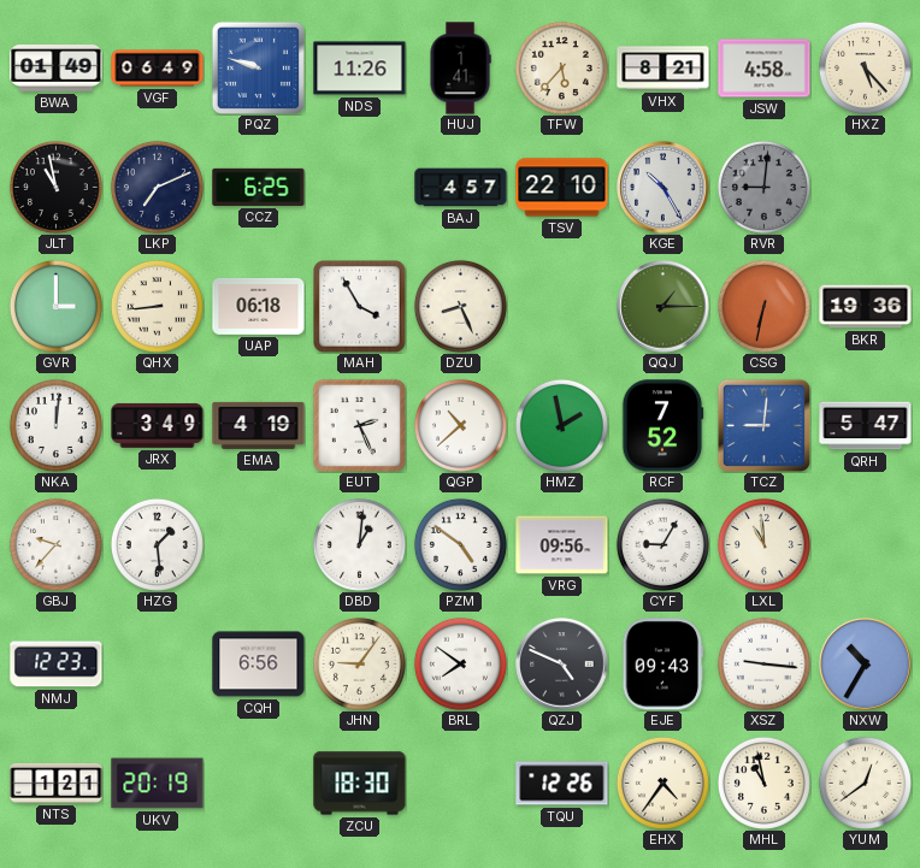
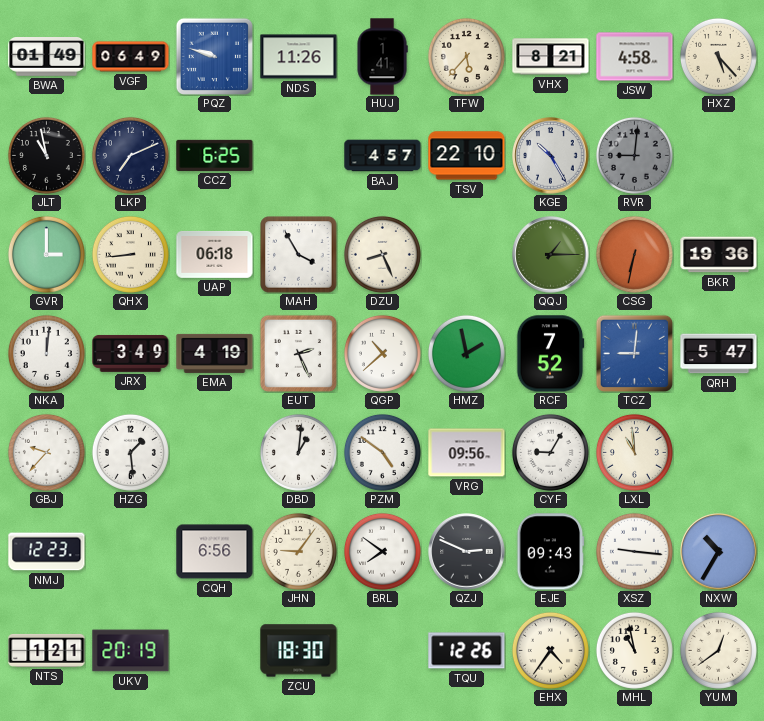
QZJ: 4:49 -> 2:49 (467, 552)
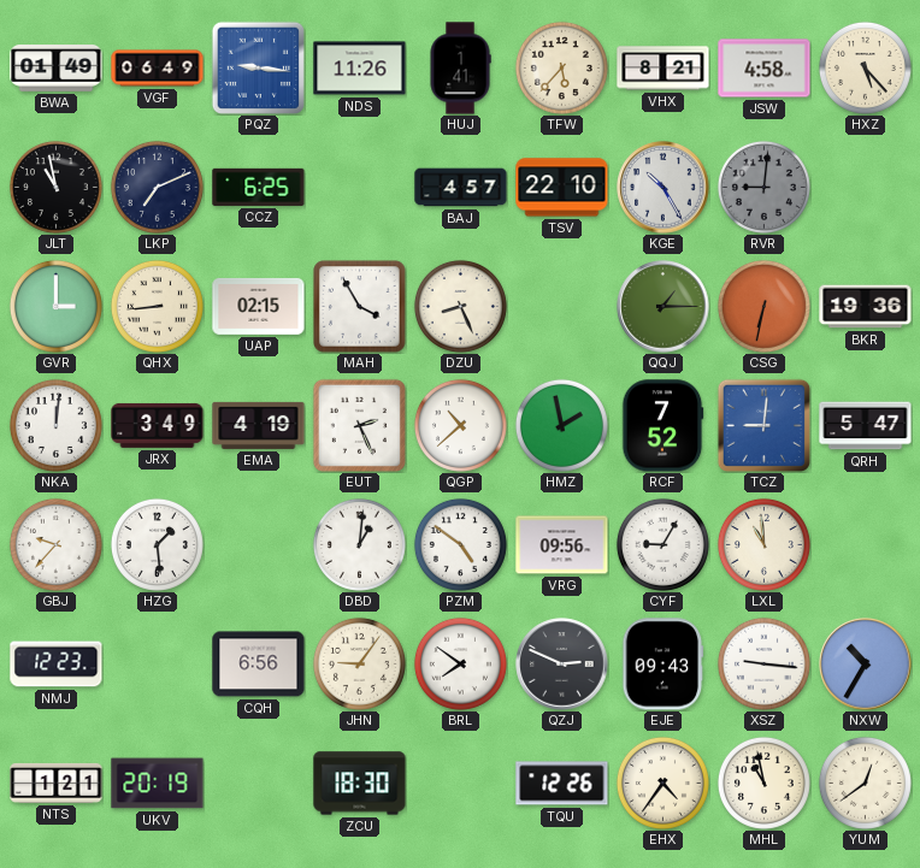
PQZ: 9:48 -> 9:16 (258, 67)
UAP: 06:18 -> 02:15 (259, 307)
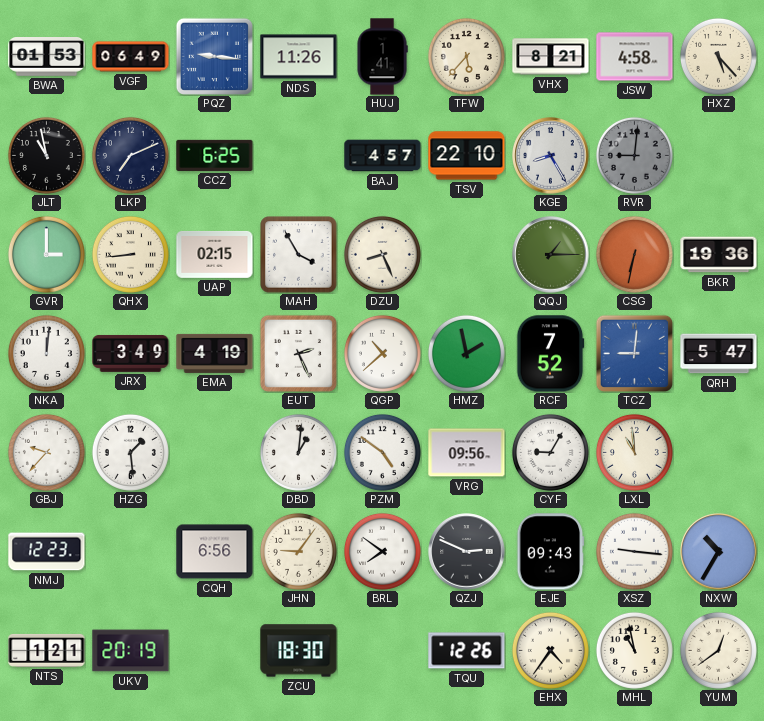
BWA: 01:49 -> 01:53 (47, 57)
KGE: 10:25 -> 8:25 (551, 156)
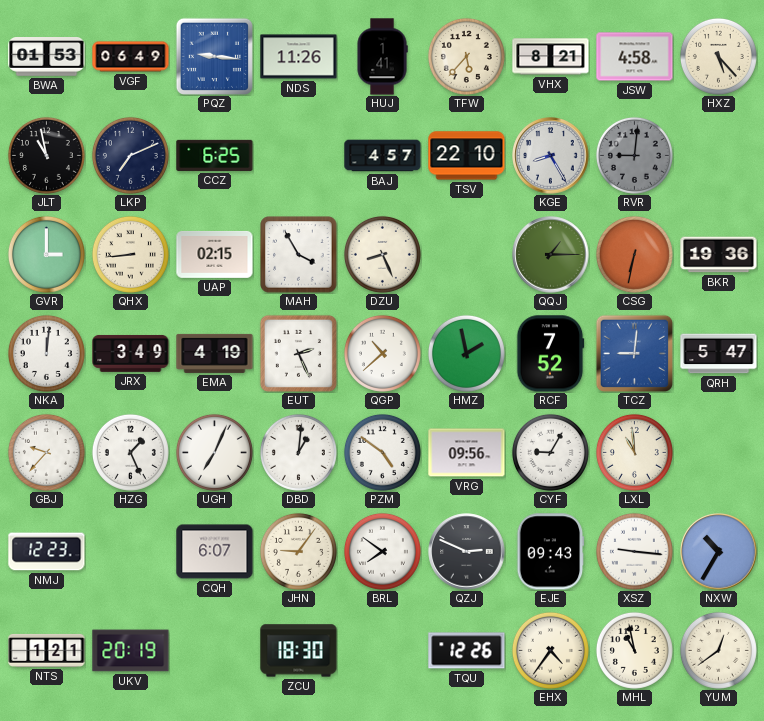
HZG: 1:29 -> 1:26 (130, 452)
UGH: none -> 7:04 (214, 452)
CQH: 6:56 -> 6:07 (215, 552)
